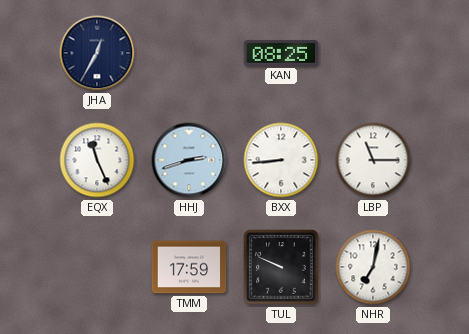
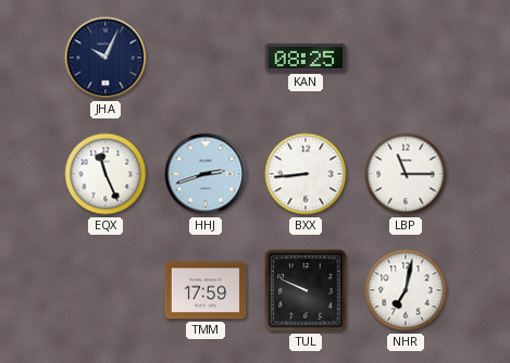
JHA: 12:35 -> 10:04 (105, 58)
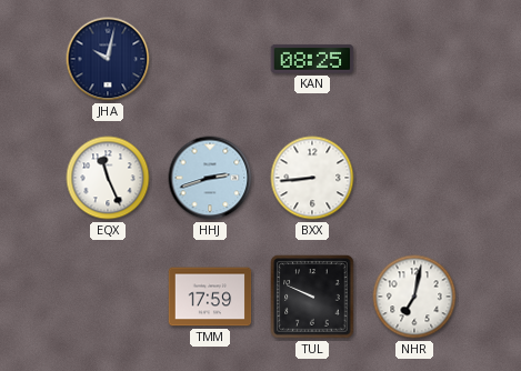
JHA: 10:04 -> 10:02 (108, 59)
LBP: 11:15 -> none (406, 174)
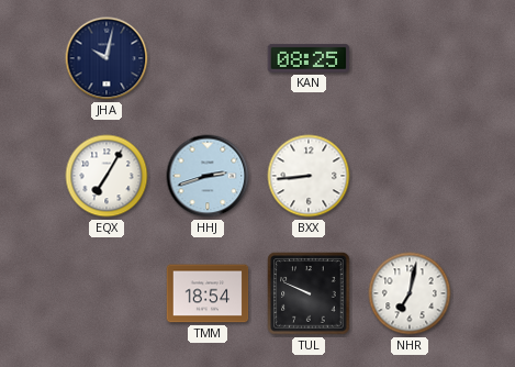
EQX: 11:26 -> 7:05 (107, 176)
TMM: 17:59 -> 18:54 (208, 293)
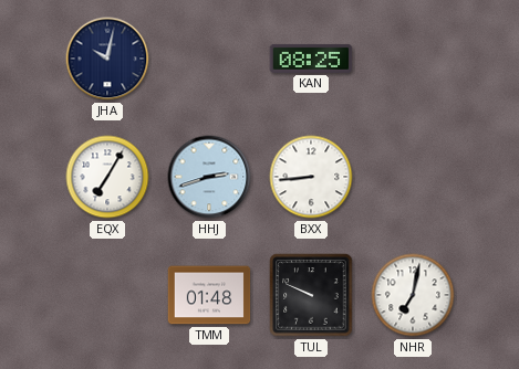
TMM: 18:54 -> 01:48 (209, 295)
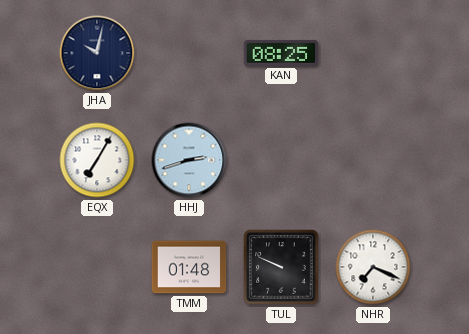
BXX: 8:44 -> none (311, 177)
NHR: 7:02 -> 7:19 (373, 267)
